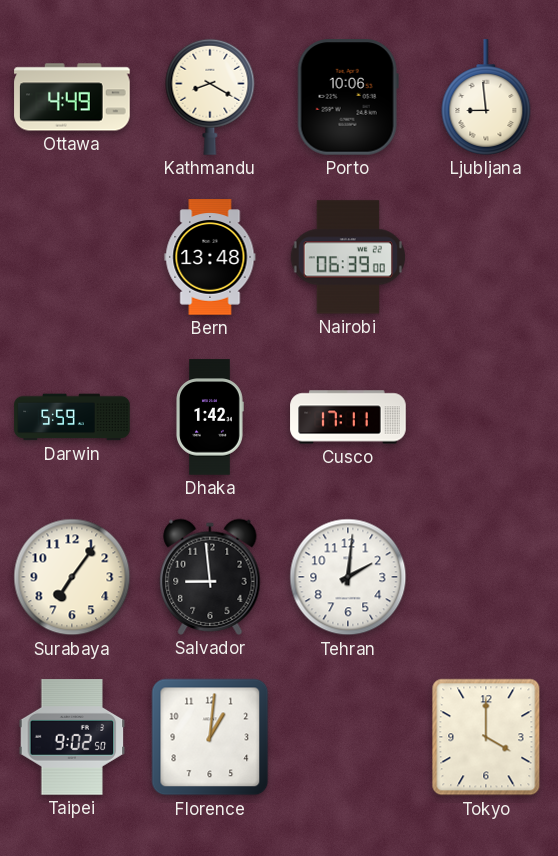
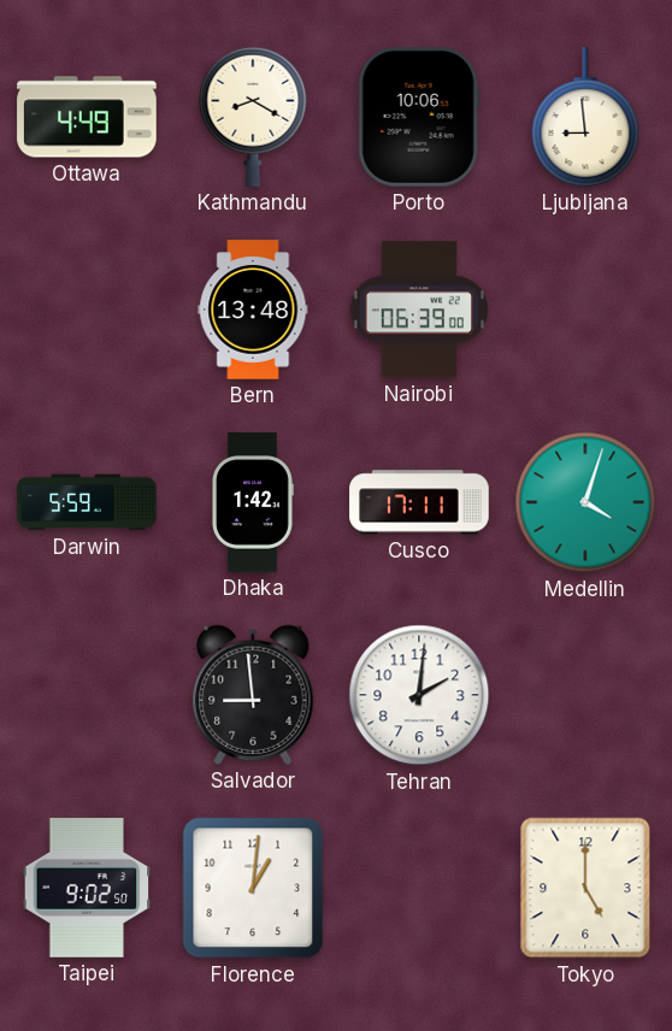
Medellin: none -> 4:03 (585, 502)
Surabaya: 7:06 -> none (72, 577)
Tokyo: 4:00 -> 5:00 (585, 888)
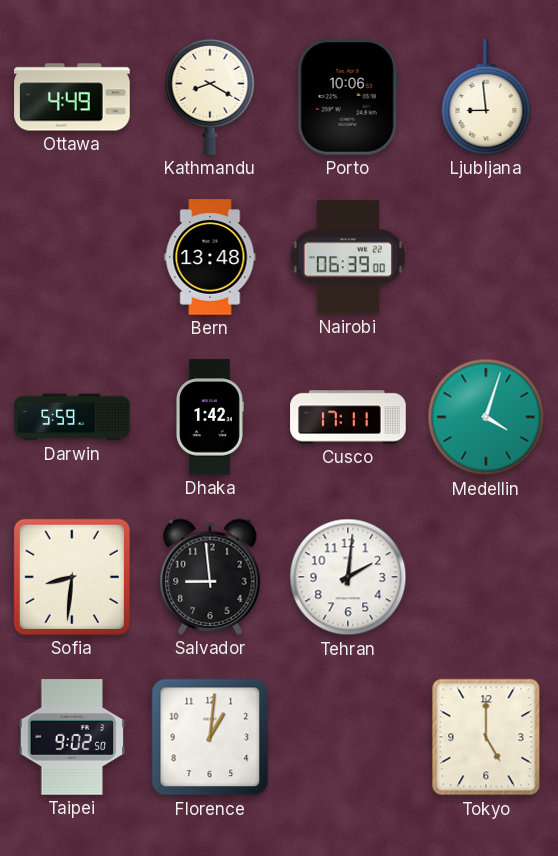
Sofia: none -> 8:31 (72, 577)
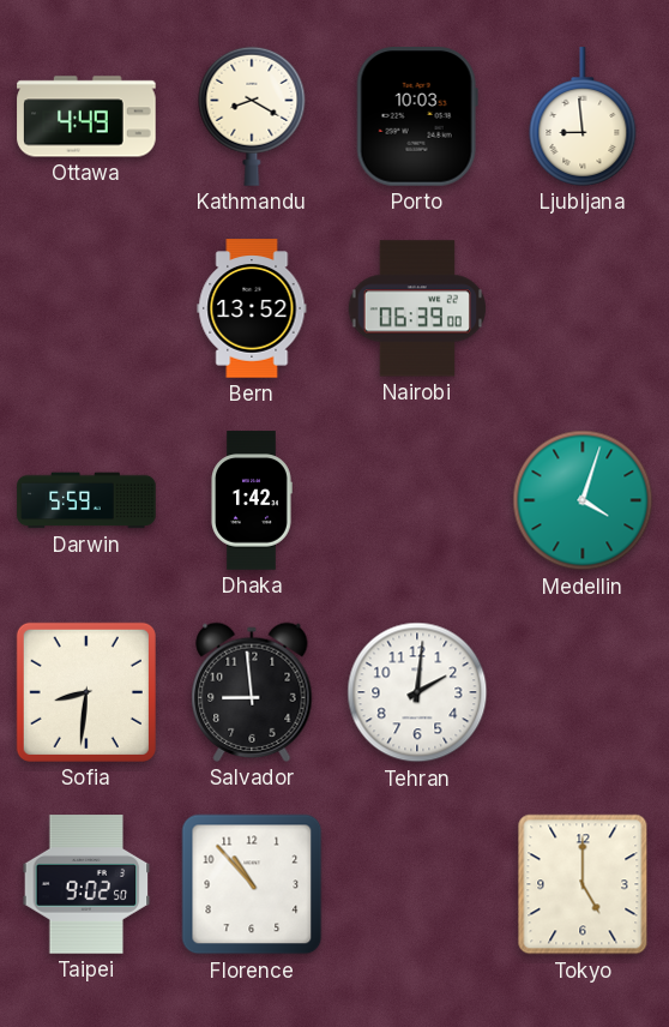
Porto: 10:06 -> 10:03 (417, 116)
Bern: 13:48 -> 13:52 (252, 308)
Cusco: 17:11 -> none (348, 417)
Florence: 1:01 -> 10:53 (252, 884)
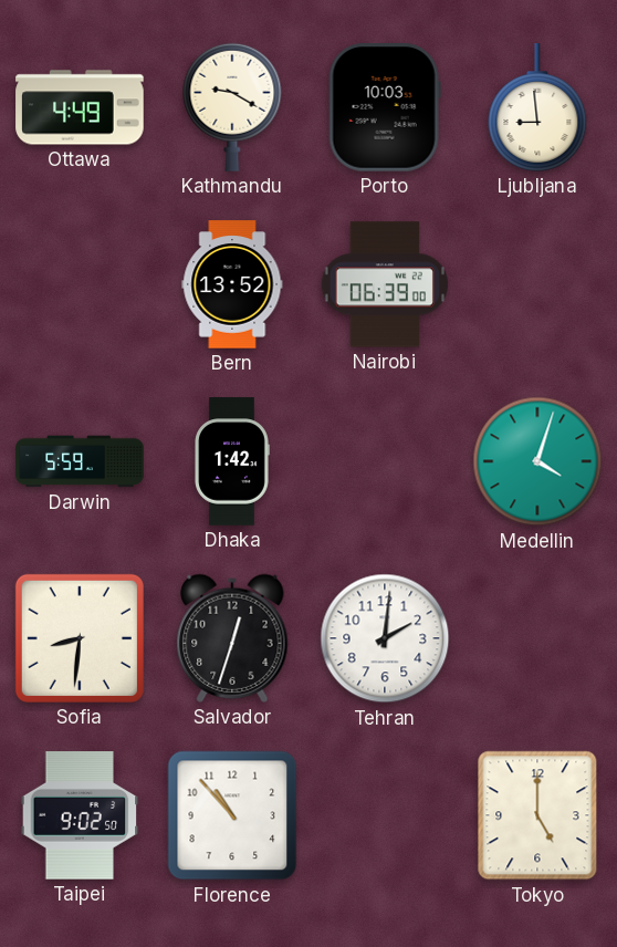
Kathmandu: 8:20 -> 9:20 (232, 107)
Salvador: 8:59 -> 12:33 (232, 638)
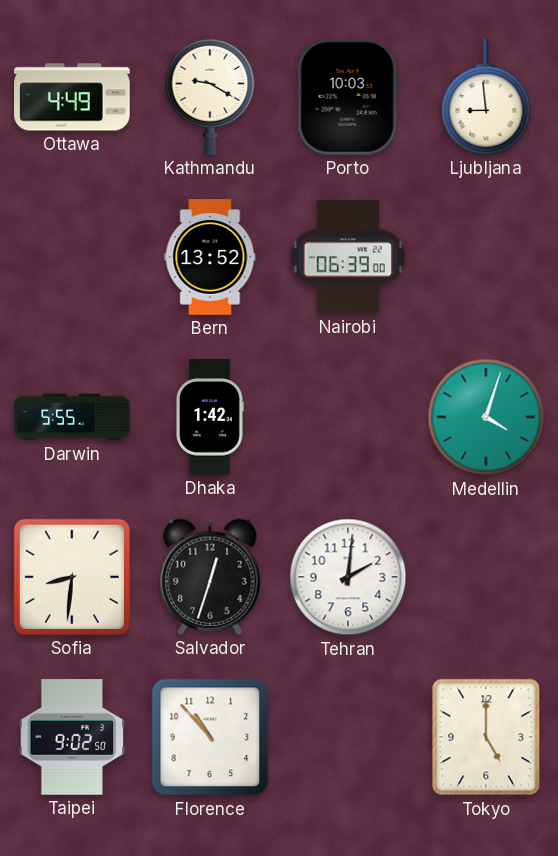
Darwin: 5:59 -> 5:55 (72, 417)
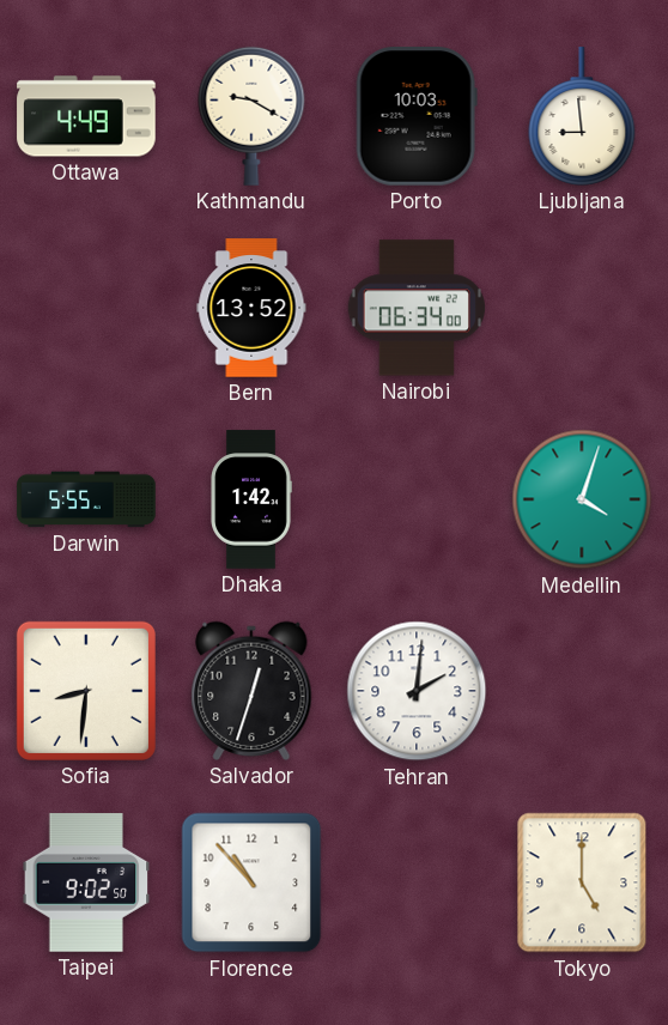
Nairobi: 06:39 -> 06:34 (415, 308)
